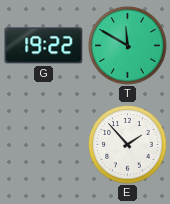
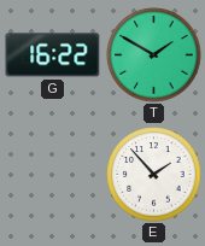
G: 19:22 -> 16:22 (53, 55)
T: 11:50 -> 1:50 (154, 55)
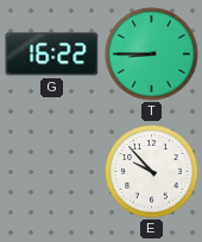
T: 1:50 -> 8:45 (152, 55)
E: 1:53 -> 9:53 (152, 172)
